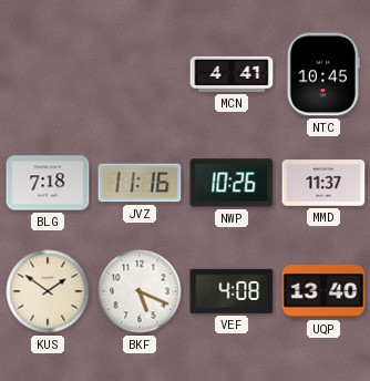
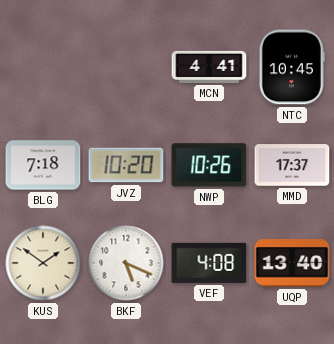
JVZ: 11:16 -> 10:20 (126, 165)
MMD: 11:37 -> 17:37 (292, 165)
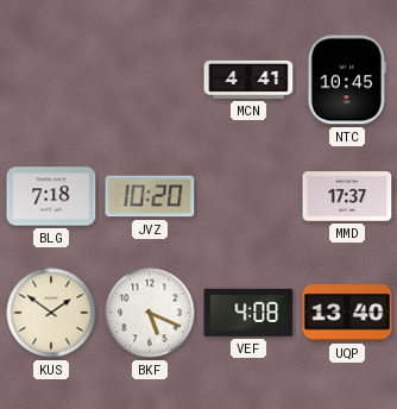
NWP: 10:26 -> none (209, 165)
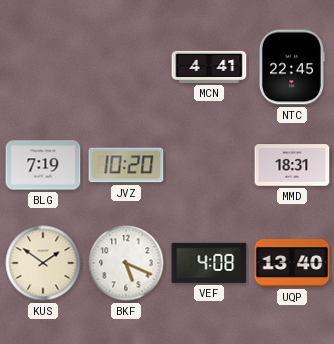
NTC: 10:45 -> 22:45 (292, 67)
BLG: 7:18 -> 7:19 (43, 165)
MMD: 17:37 -> 18:31 (292, 165)
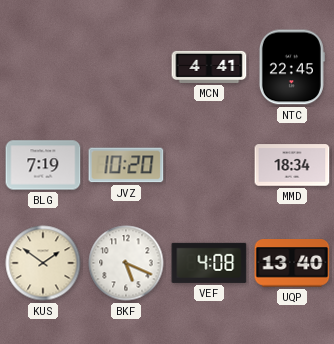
MMD: 18:31 -> 18:34 (292, 165)
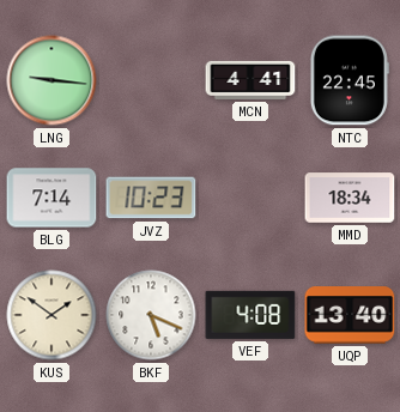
LNG: none -> 9:16 (51, 80)
BLG: 7:19 -> 7:14 (51, 198)
JVZ: 10:20 -> 10:23 (151, 198)
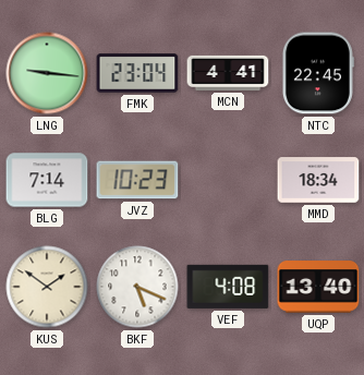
FMK: none -> 23:04 (137, 73)
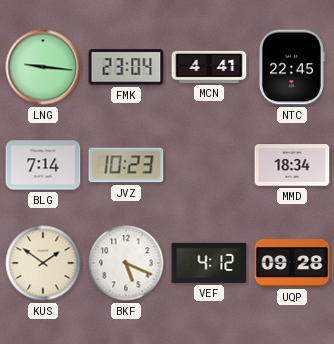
VEF: 4:08 -> 4:12 (209, 263)
UQP: 13:40 -> 09:28 (292, 263)
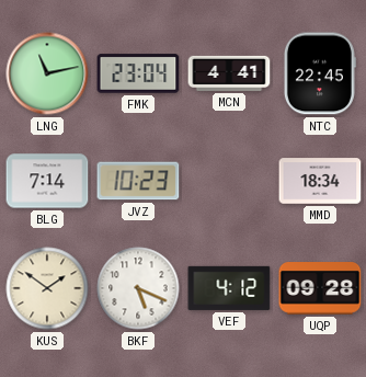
LNG: 9:16 -> 11:13 (47, 73)
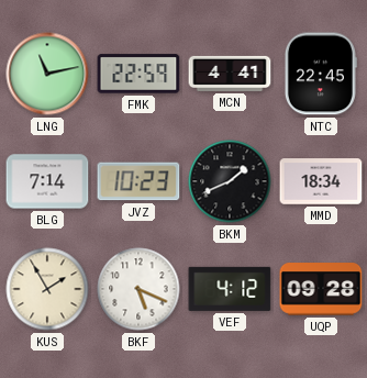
FMK: 23:04 -> 22:59 (138, 74)
BKM: none -> 1:41 (230, 181)
KUS: 1:51 -> 1:55 (47, 289)
